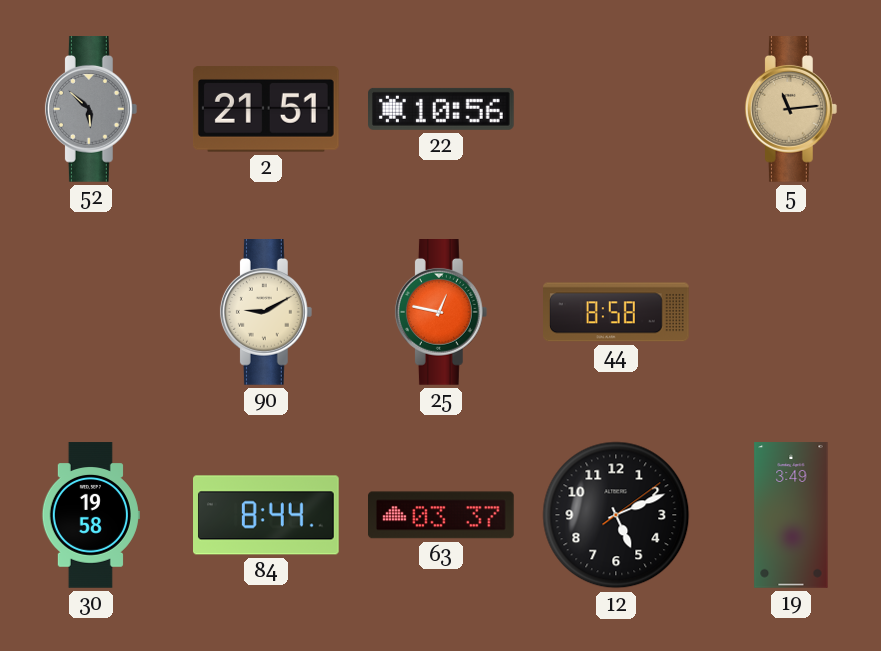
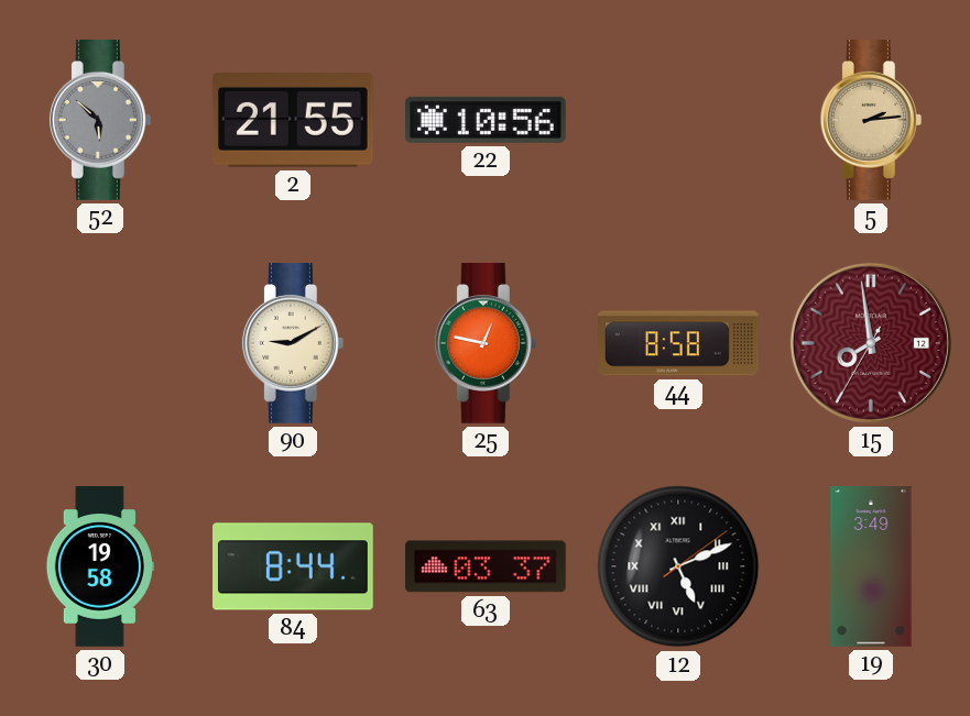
2: 21:51 -> 21:55 (293, 120)
5: 11:14 -> 2:14 (871, 121)
15: none -> 7:58 (871, 343)
12 numerals: Arabic -> Roman (678, 566)
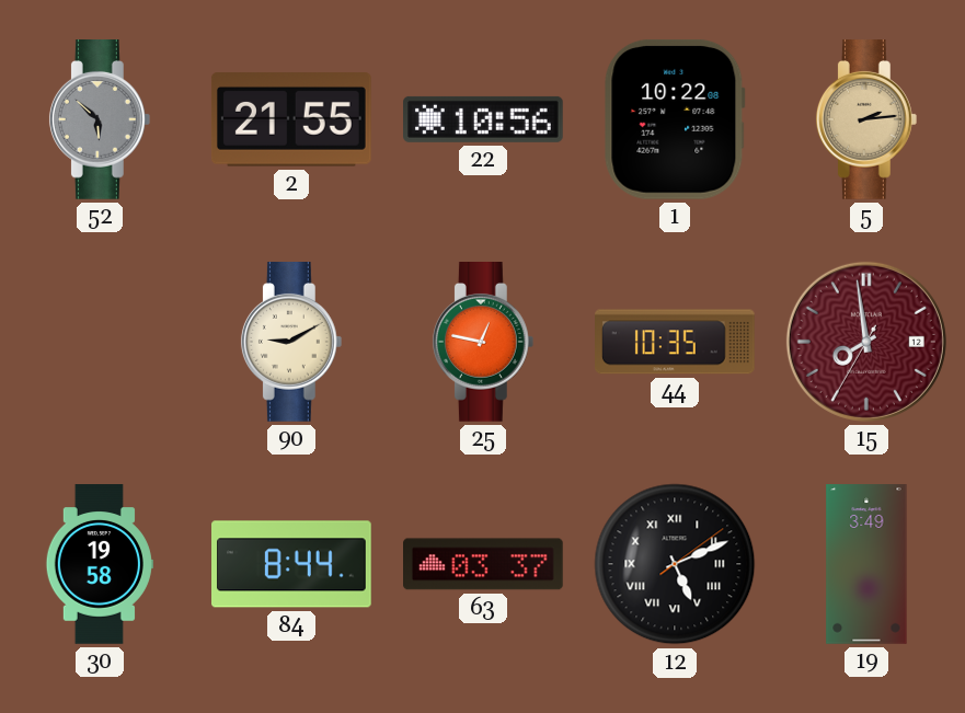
1: none -> 10:22 (675, 119)
44: 8:58 -> 10:35 (676, 342)
